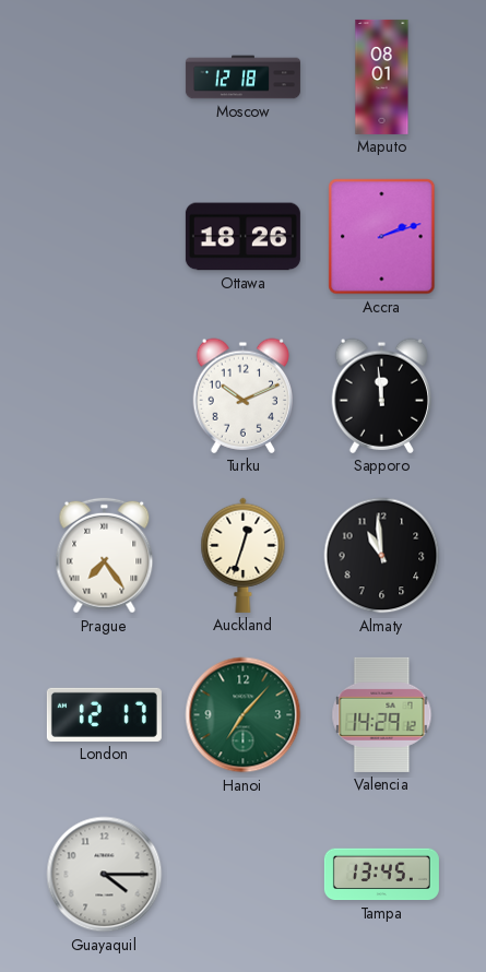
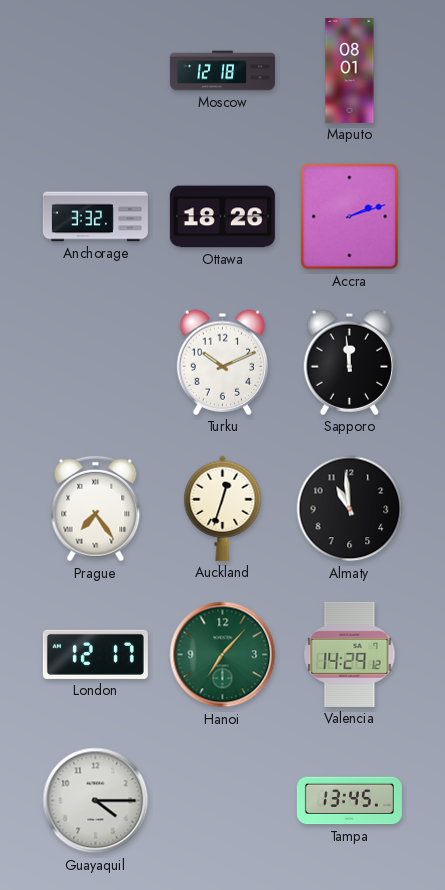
Anchorage: none -> 3:32 (95, 217)
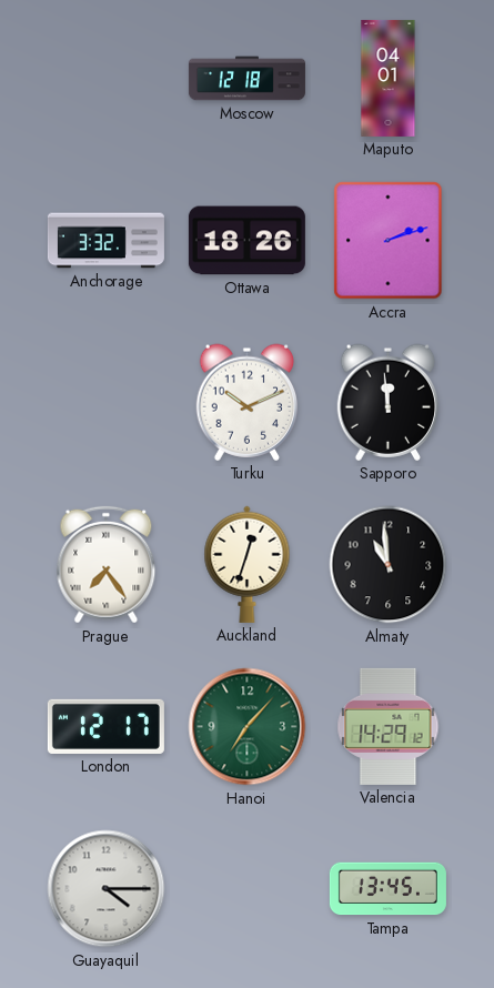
Maputo: 08:01 -> 04:01 (389, 78)
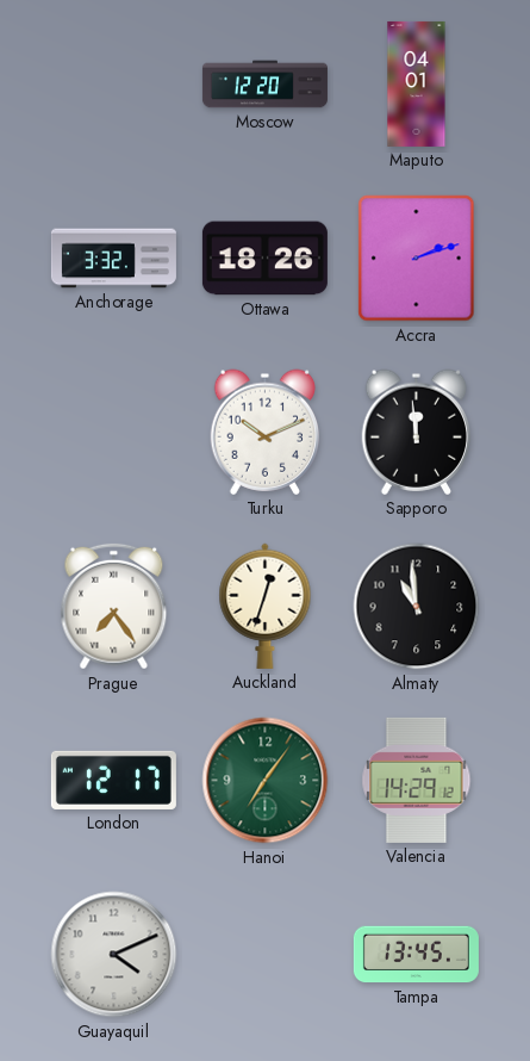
Moscow: 12:18 -> 12:20 (264, 85)
Hanoi: 7:07 -> 7:06 (266, 781)
Guayaquil: 4:15 -> 4:11 (114, 955)
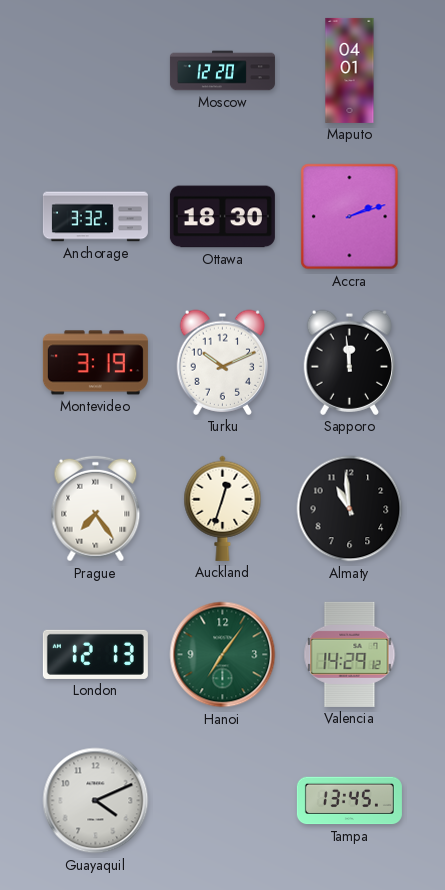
Ottawa: 18:26 -> 18:30 (222, 217)
Montevideo: none -> 3:19 (95, 363)
London: 12:17 -> 12:13 (95, 654)
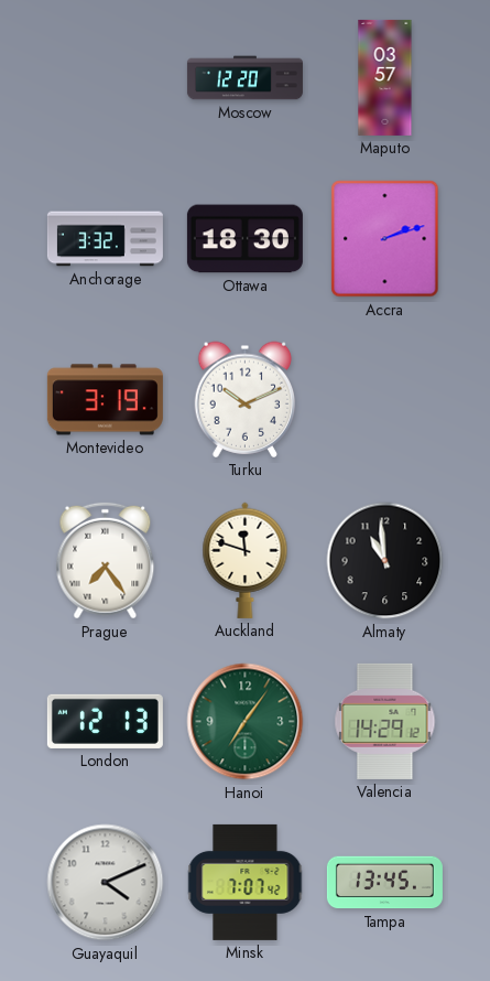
Maputo: 04:01 -> 03:57 (385, 77)
Sapporo: 11:59 -> none (350, 362)
Auckland: 12:33 -> 11:48 (246, 560)
Minsk: none -> 7:07 (246, 882)
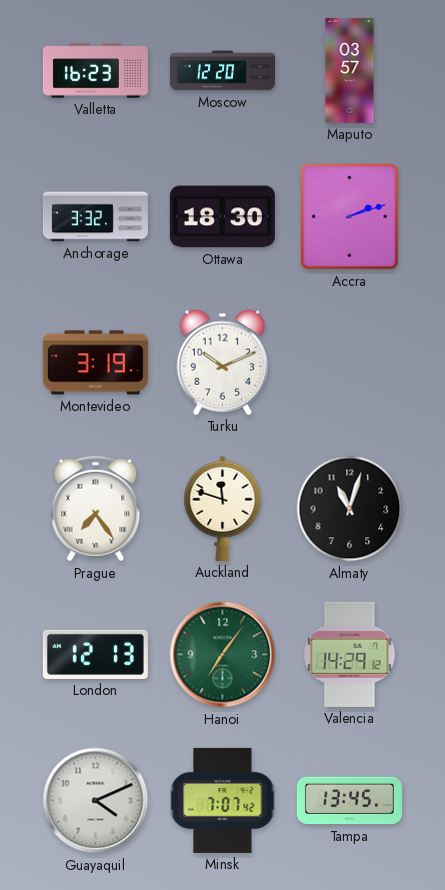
Valletta: none -> 16:23 (95, 71)
Almaty: 10:59 -> 11:03 (350, 509)
